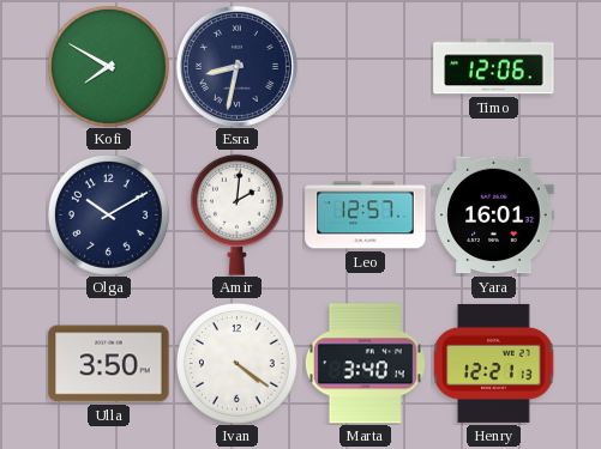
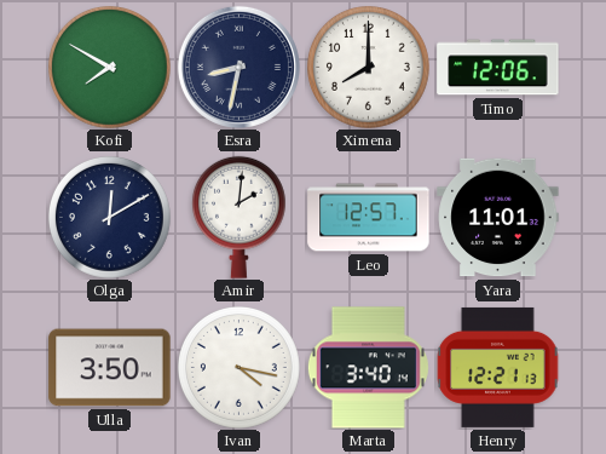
Ximena: none -> 8:00 (369, 68)
Olga: 10:10 -> 12:10 (110, 218)
Yara: 16:01 -> 11:01 (498, 218)
Ivan: 4:21 -> 4:17 (239, 368)
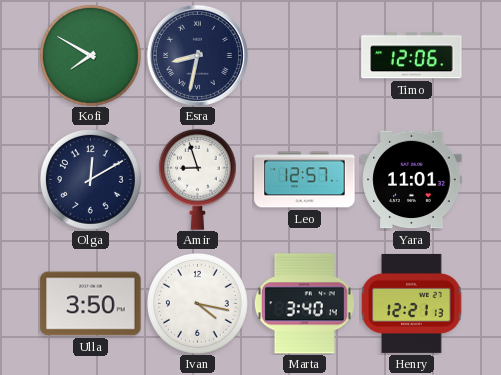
Ximena: 8:00 -> none (369, 68)
Amir: 2:01 -> 8:57 (197, 179)
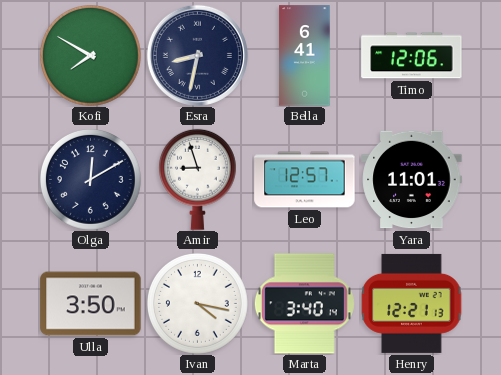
Bella: none -> 6:41 (305, 56)
